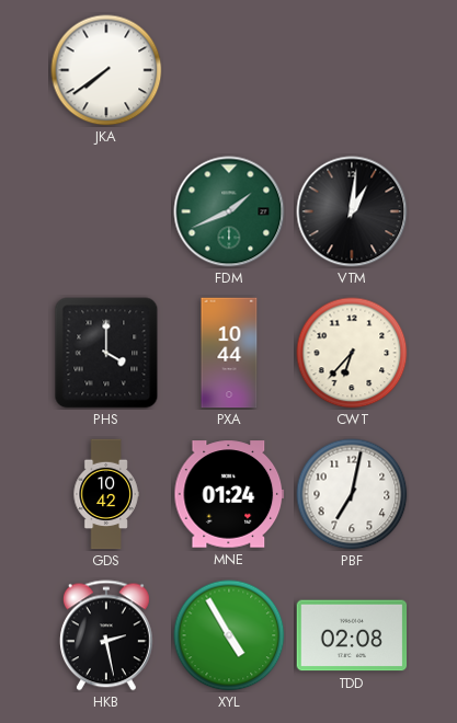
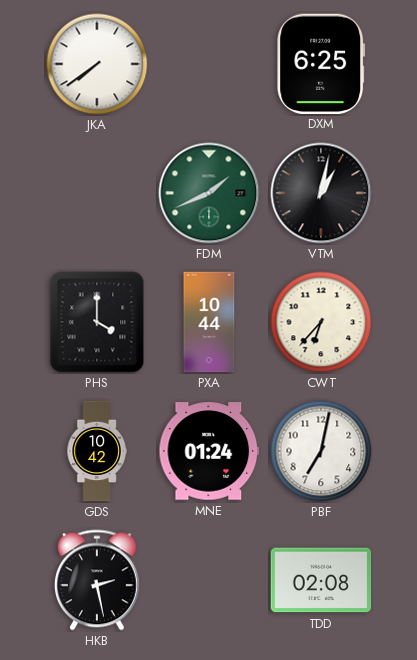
DXM: none -> 6:25 (321, 63)
VTM: 1:01 -> 1:02 (321, 193)
XYL: 4:55 -> none (229, 635)
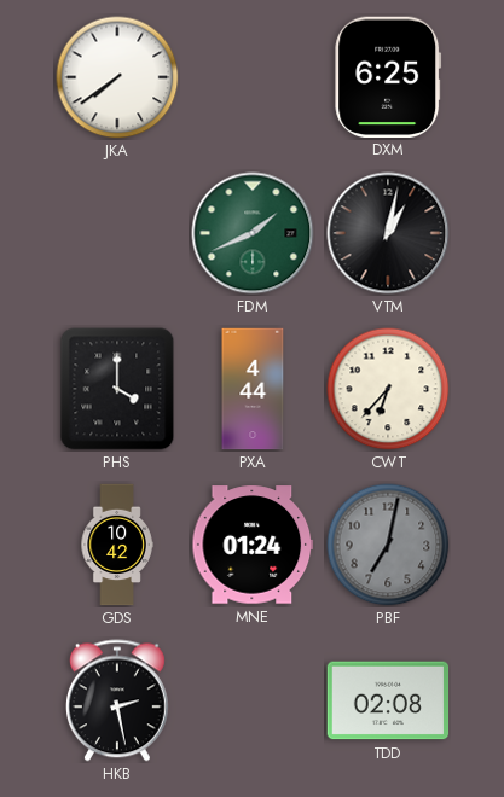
PXA: 10:44 -> 4:44 (253, 389)
PBF dial: white -> grey (388, 545)
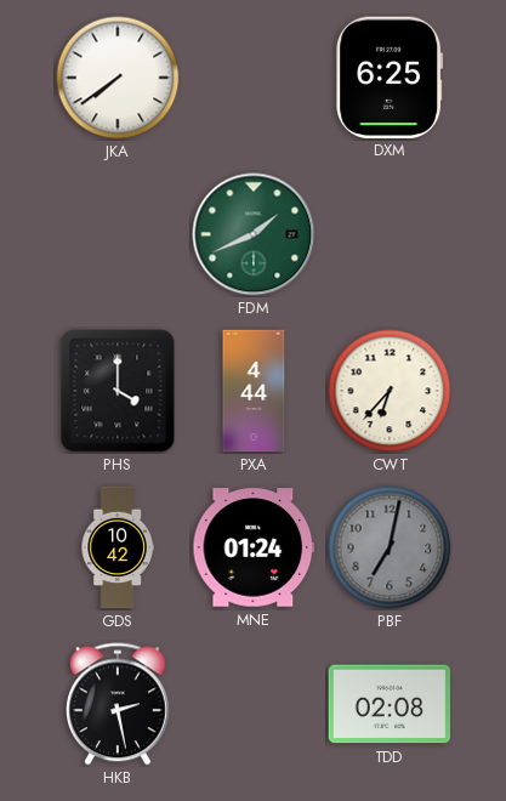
VTM: 1:02 -> none (388, 233)
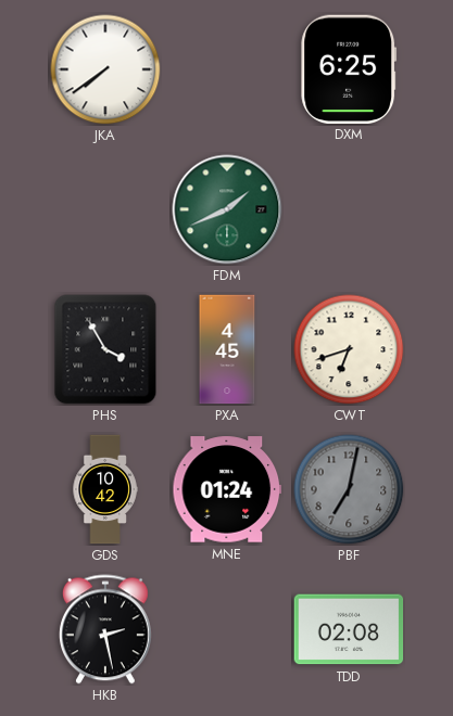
PHS: 4:00 -> 3:55 (105, 349)
PXA: 4:44 -> 4:45 (227, 349)
CWT: 6:37 -> 6:42 (349, 349)
